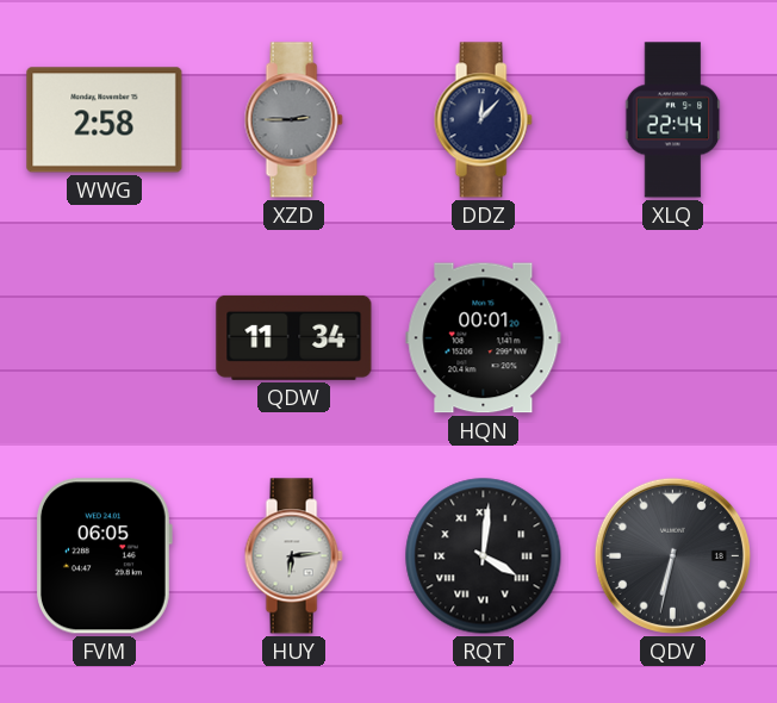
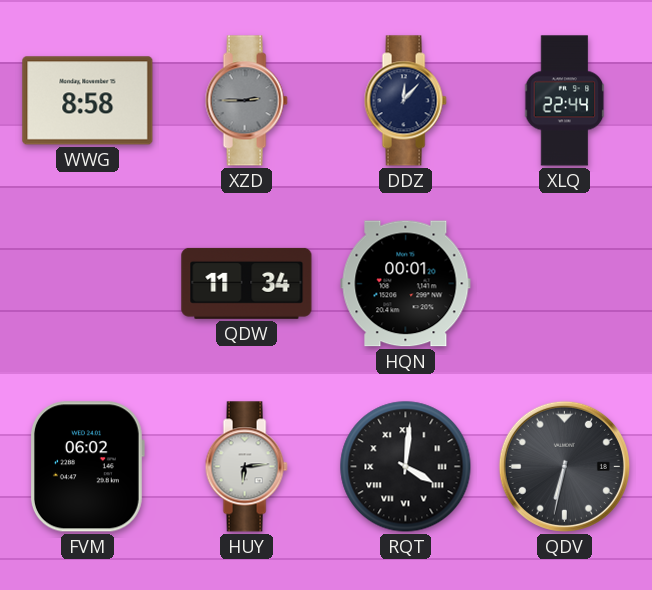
WWG: 2:58 -> 8:58 (88, 101)
FVM: 06:05 -> 06:02 (88, 467)
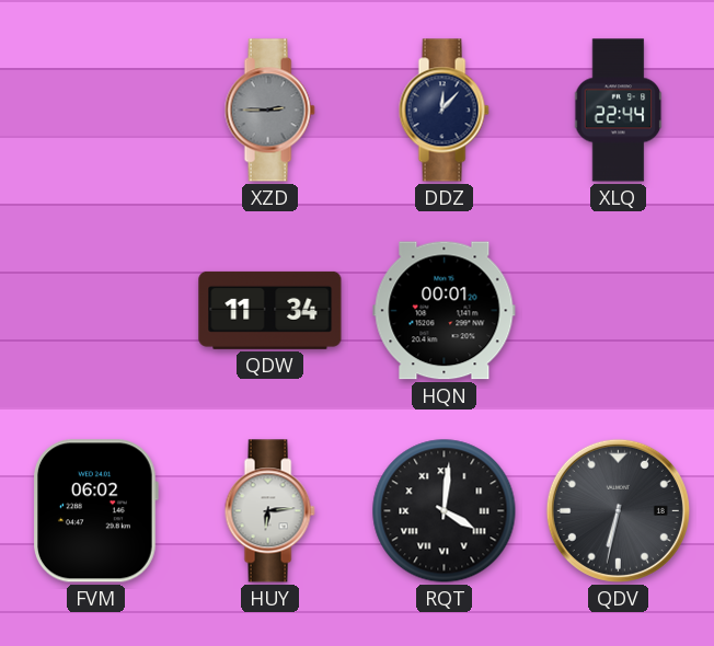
WWG: 8:58 -> none (88, 101)
